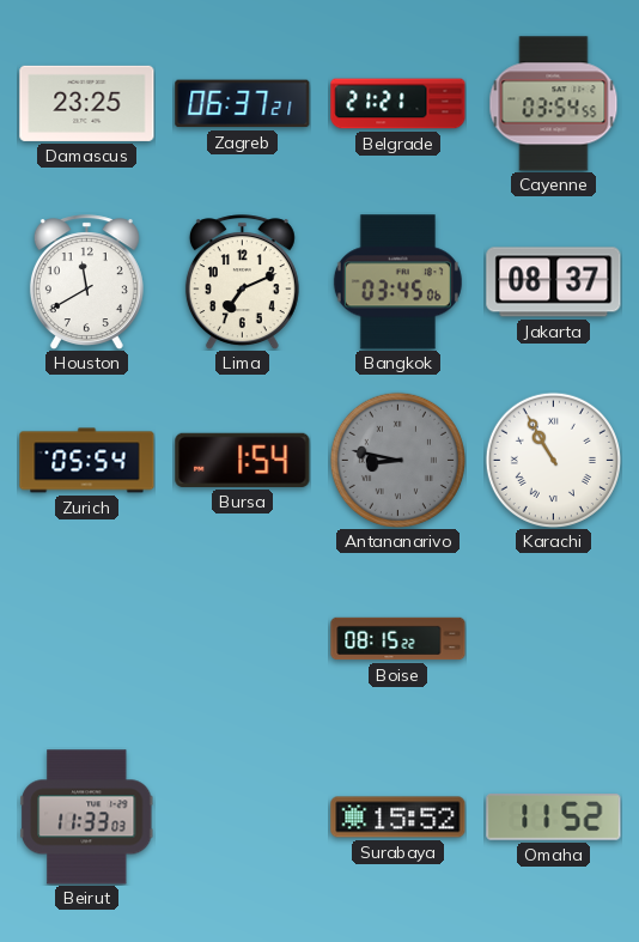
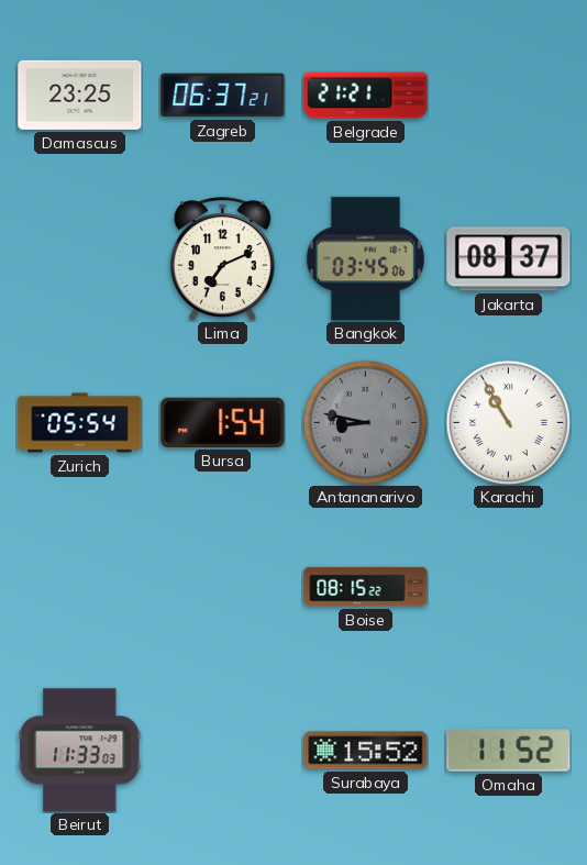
Cayenne: 03:54 -> none (554, 104)
Houston: 11:40 -> none (86, 282)
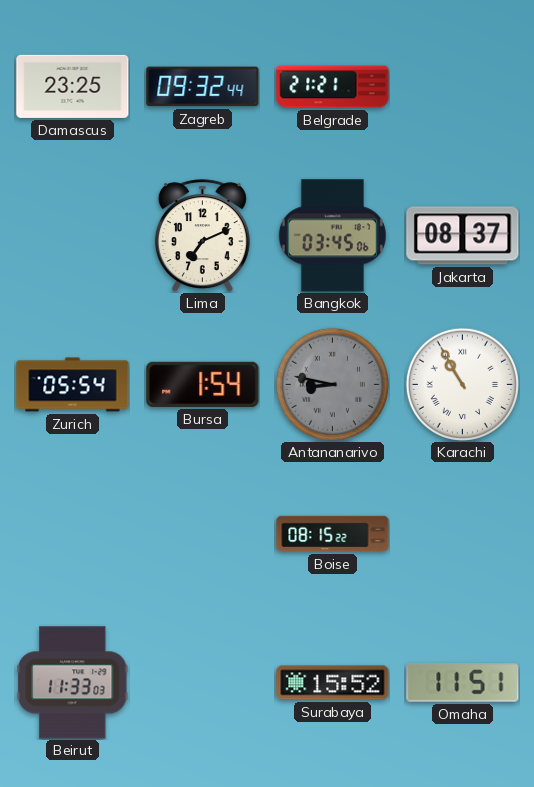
Zagreb: 06:37 -> 09:32 (203, 87)
Omaha: 11:52 -> 11:51 (463, 683)
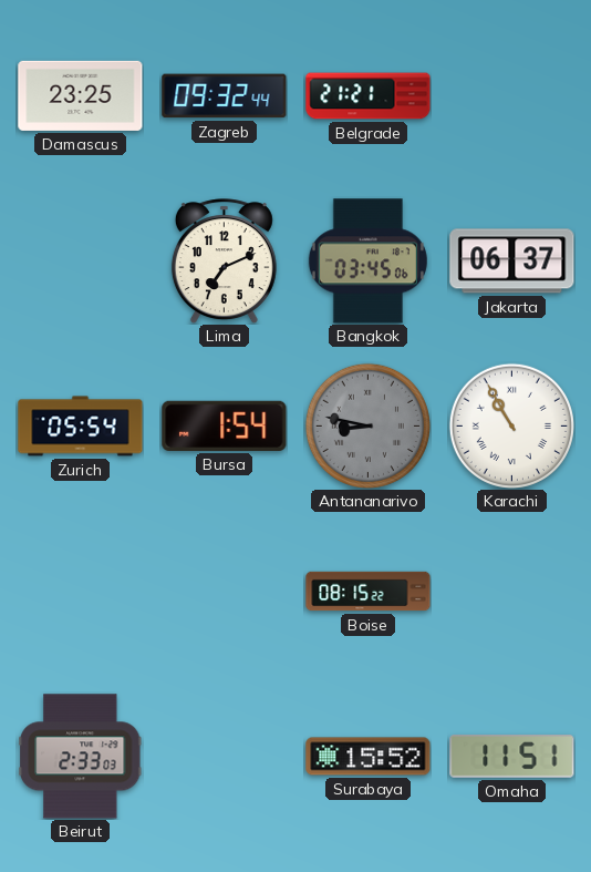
Jakarta: 08:37 -> 06:37 (512, 261)
Beirut: 11:33 -> 2:33 (81, 757)
